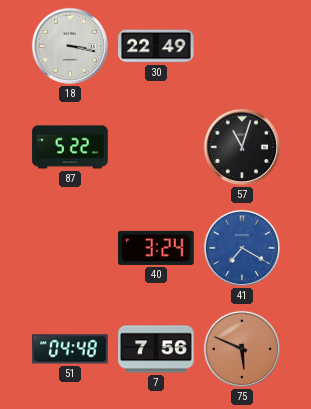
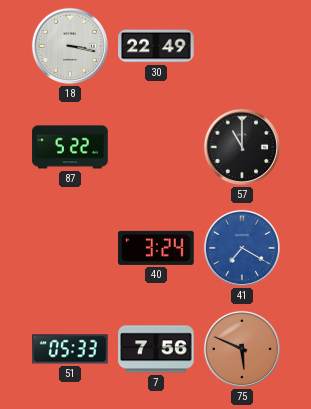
57: 11:03 -> 11:00 (242, 147)
51: 04:48 -> 05:33 (70, 349)
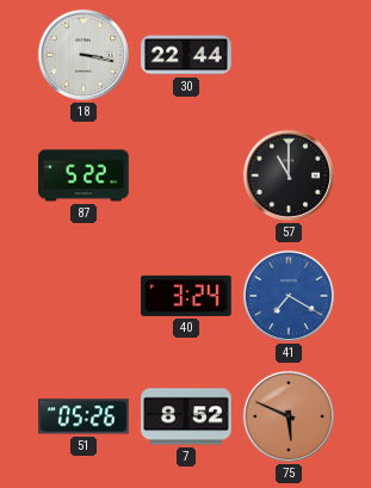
30: 22:49 -> 22:44 (186, 55)
51: 05:33 -> 05:26 (84, 416)
7: 7:56 -> 8:52 (186, 416)
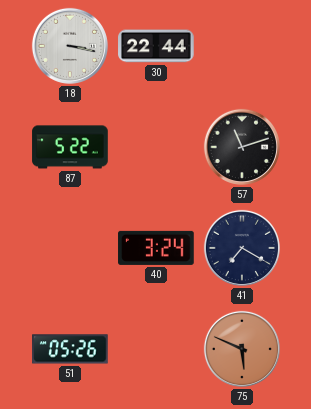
57: 11:00 -> 11:12 (242, 147)
41 dial: blue -> navy (242, 248)
7: 8:52 -> none (186, 416)
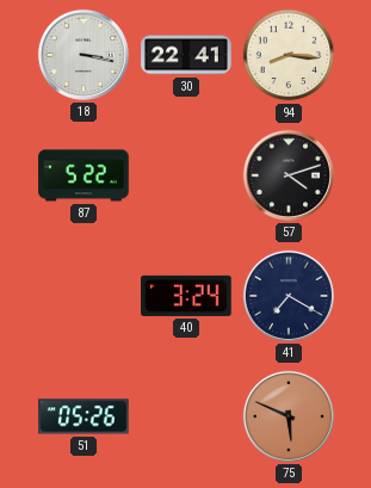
30: 22:44 -> 22:41 (186, 55)
94: none -> 8:16 (289, 55)
57: 11:12 -> 4:12 (289, 175)
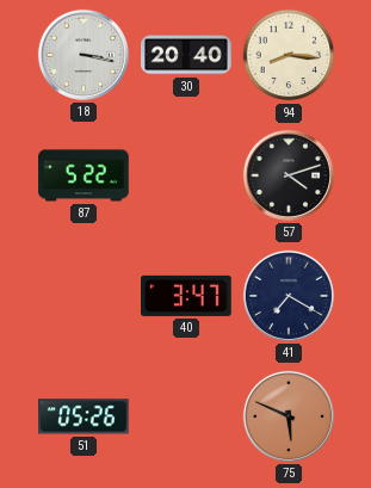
30: 22:41 -> 20:40 (186, 55)
40: 3:24 -> 3:47 (186, 296)
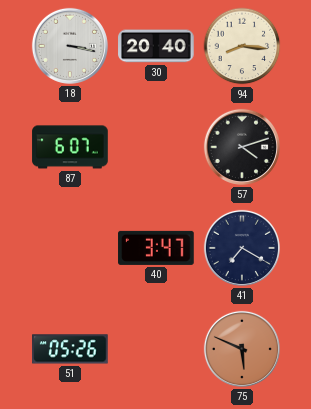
87: 5:22 -> 6:07 (70, 147)
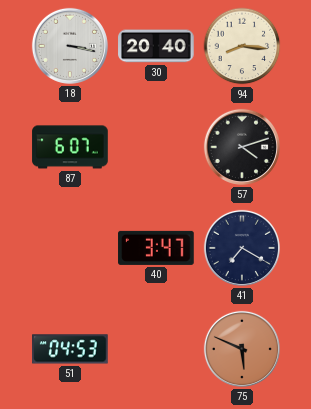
51: 05:26 -> 04:53 (70, 349)
